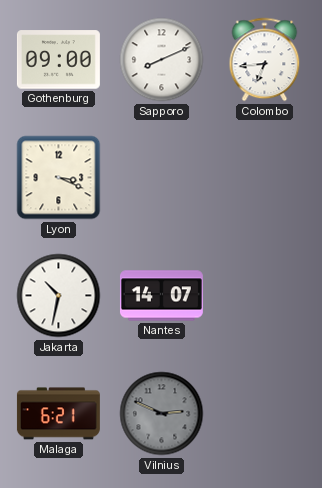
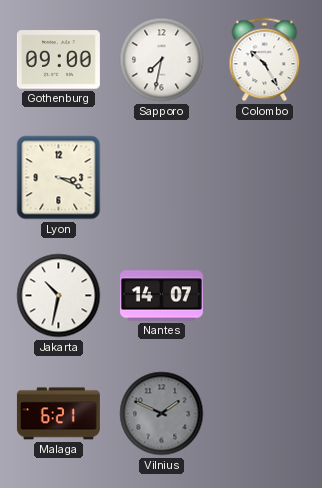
Sapporo: 8:11 -> 7:32 (162, 60)
Colombo: 6:44 -> 10:25 (265, 60)
Vilnius: 2:49 -> 1:49 (162, 414)
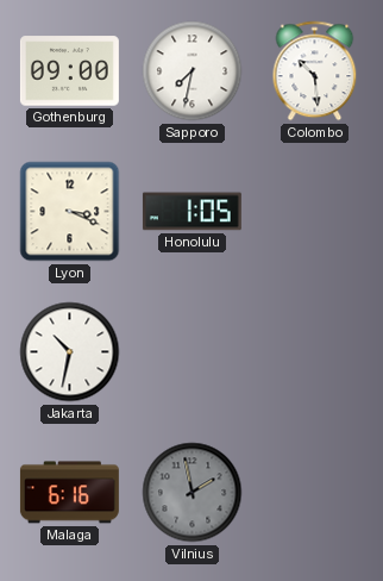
Colombo: 10:25 -> 10:29 (315, 71)
Honolulu: none -> 1:05 (191, 212)
Nantes: 14:07 -> none (161, 296)
Malaga: 6:21 -> 6:16 (69, 493)
Vilnius: 1:49 -> 1:58 (193, 493)
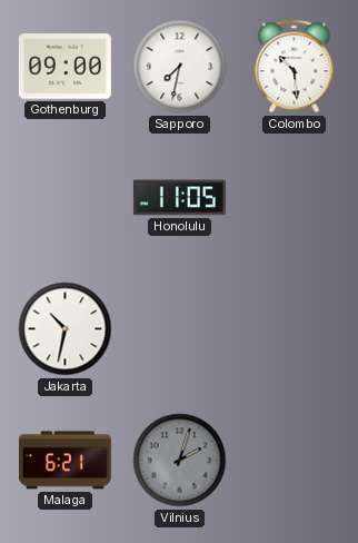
Lyon: 3:19 -> none (70, 212)
Honolulu: 1:05 -> 11:05 (179, 198)
Malaga: 6:16 -> 6:21 (64, 461)
Vilnius: 1:58 -> 2:03 (180, 461)
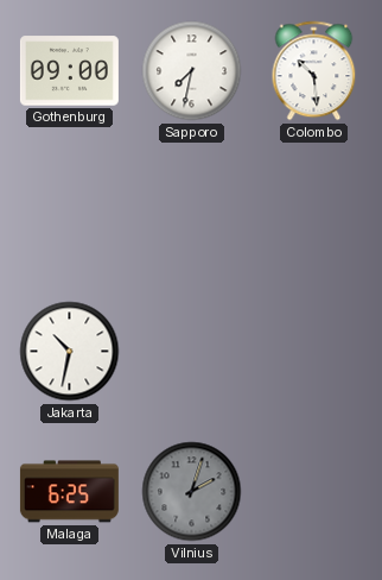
Honolulu: 11:05 -> none (179, 198)
Malaga: 6:21 -> 6:25 (69, 492)
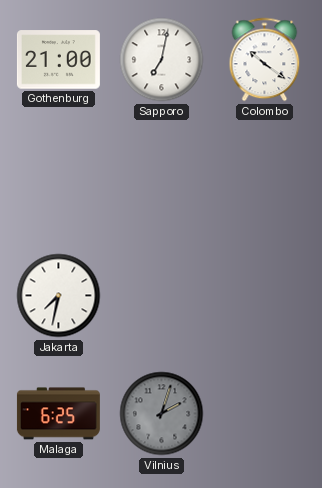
Gothenburg: 09:00 -> 21:00 (58, 60)
Sapporo: 7:32 -> 7:02 (162, 60)
Colombo: 10:29 -> 10:21 (265, 60)
Jakarta: 10:32 -> 7:32 (59, 296)
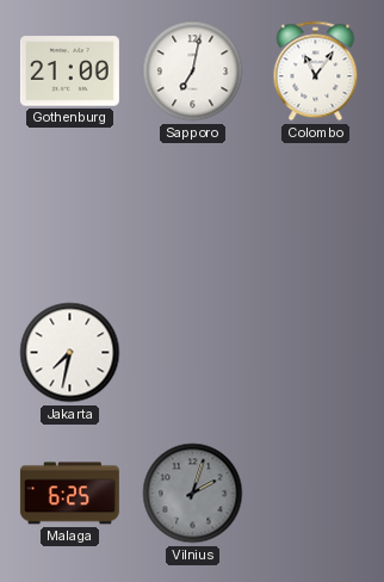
Colombo: 10:21 -> 11:06 (316, 72)
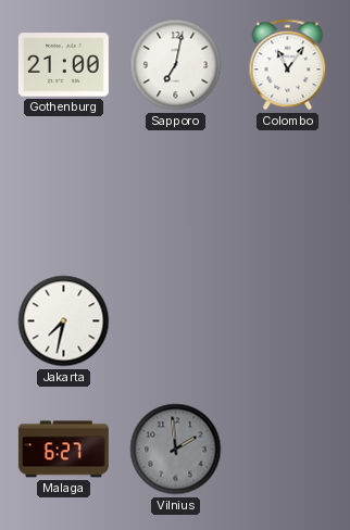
Malaga: 6:25 -> 6:27 (63, 450)
Vilnius: 2:03 -> 1:59 (176, 450)
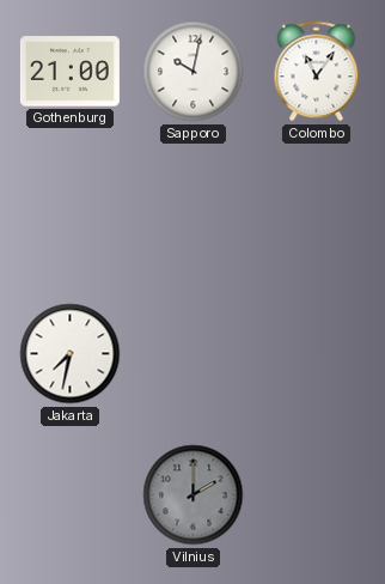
Sapporo: 7:02 -> 10:02 (194, 72)
Malaga: 6:27 -> none (63, 450)
Vilnius: 1:59 -> 2:00 (194, 495)
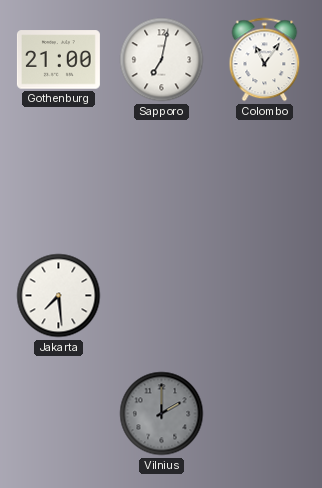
Sapporo: 10:02 -> 7:02 (162, 60)
Jakarta: 7:32 -> 7:29 (59, 296)
